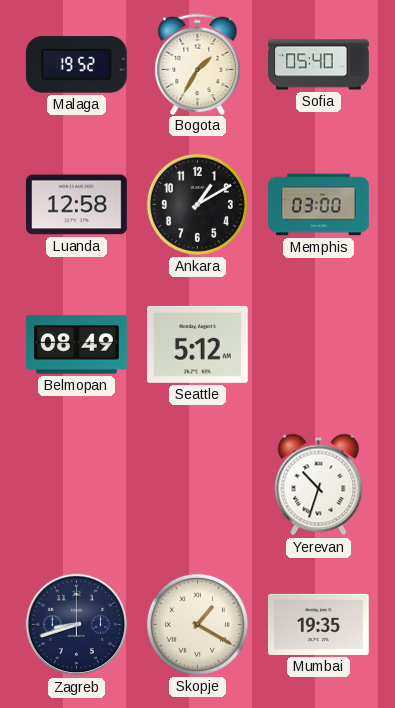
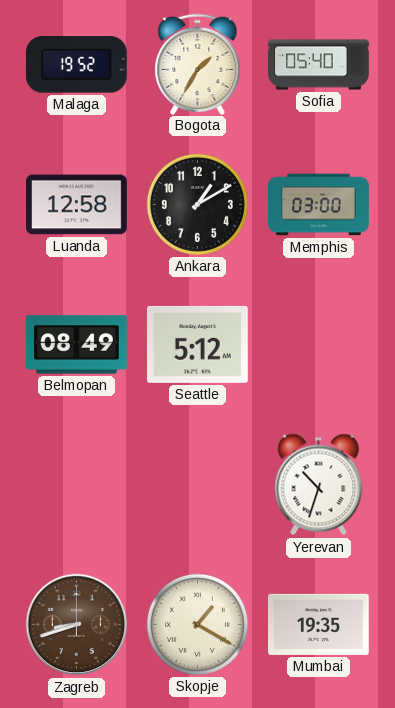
Zagreb dial: navy -> brown (77, 625)
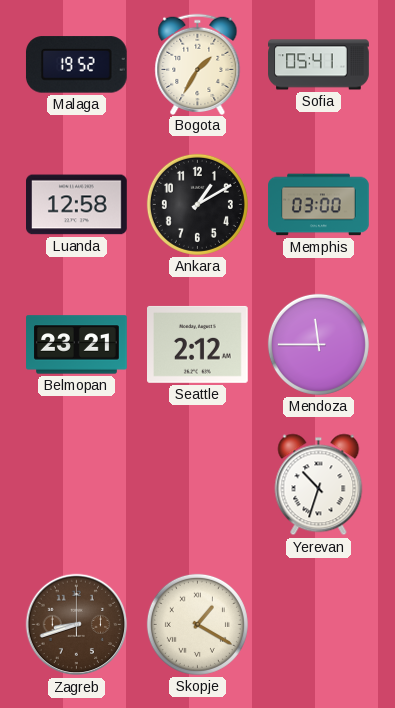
Sofia: 05:40 -> 05:41 (319, 65)
Belmopan: 08:49 -> 23:21 (77, 345)
Seattle: 5:12 -> 2:12 (198, 344)
Mendoza: none -> 11:45 (318, 344)
Mumbai: 19:35 -> none (319, 624)
